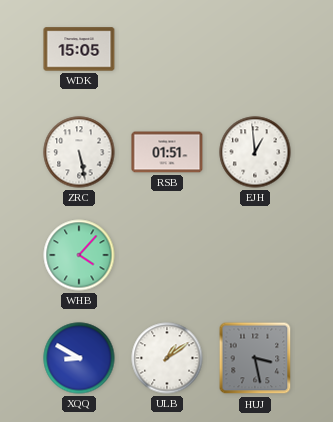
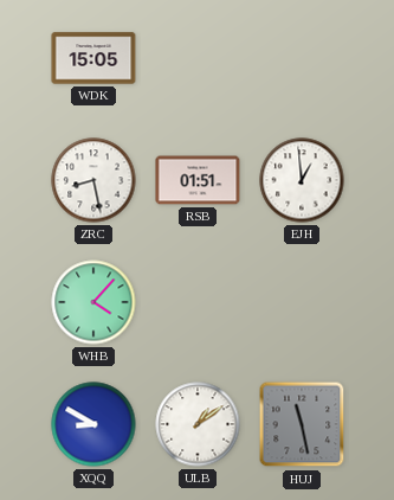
ZRC: 5:28 -> 8:28 (93, 180)
HUJ: 3:28 -> 11:28 (302, 424)
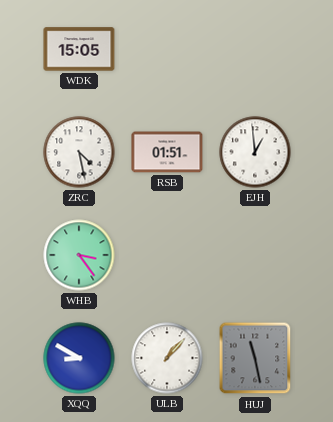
ZRC: 8:28 -> 4:28 (79, 152)
WHB: 4:07 -> 3:24 (79, 255)
ULB: 1:09 -> 1:07 (167, 358)
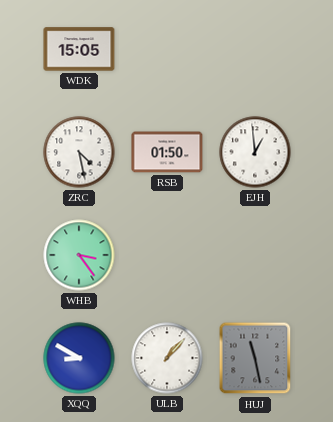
RSB: 01:51 -> 01:50 (167, 152)
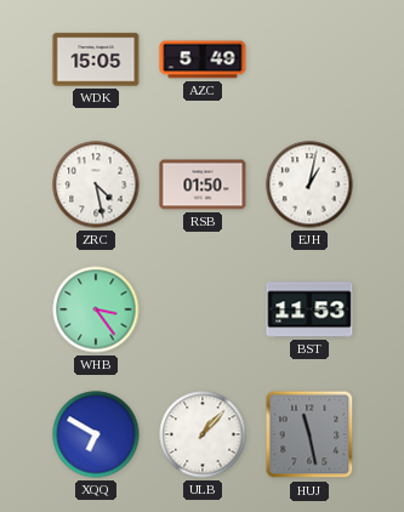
AZC: none -> 5:49 (203, 59)
EJH: 12:59 -> 1:02 (309, 184)
BST: none -> 11:53 (309, 309)
XQQ: 8:50 -> 6:50 (96, 434)
